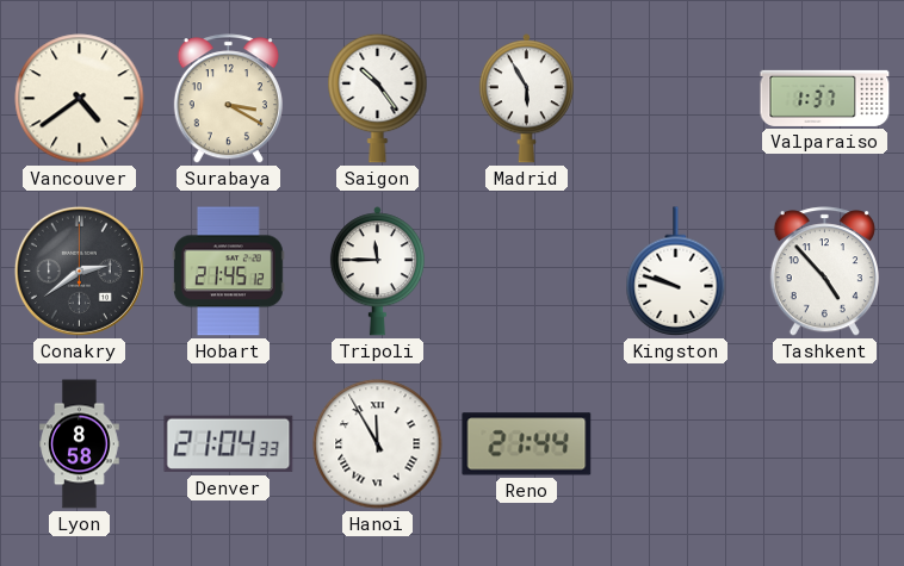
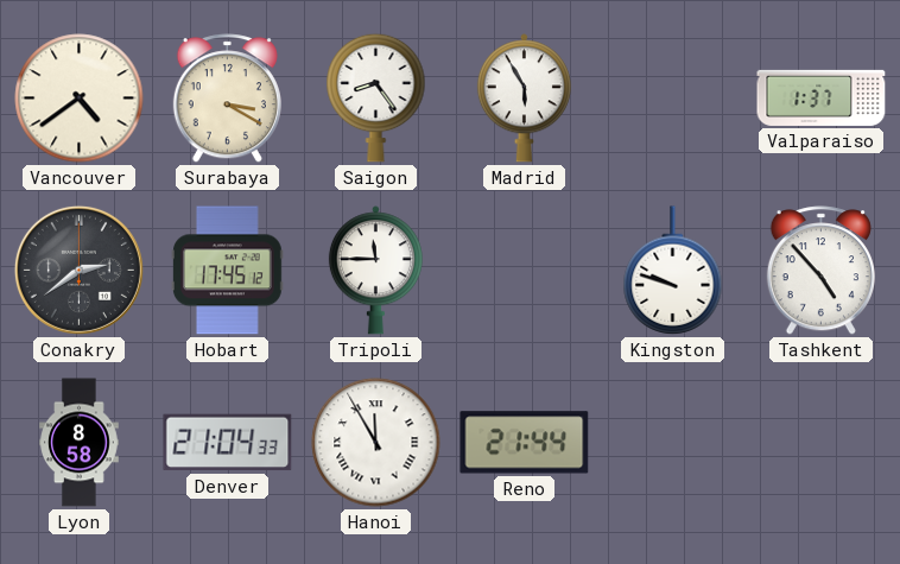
Saigon: 10:24 -> 8:24 (376, 97)
Hobart: 21:45 -> 17:45 (227, 271)
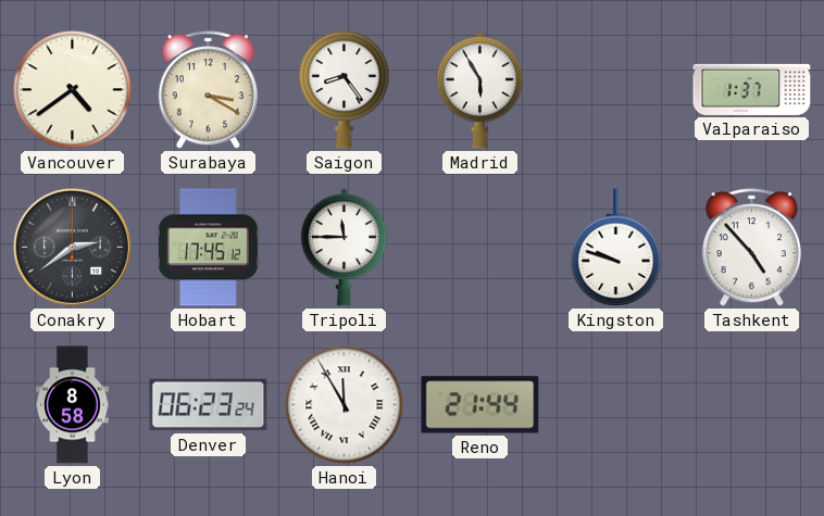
Denver: 21:04 -> 06:23 (209, 405)
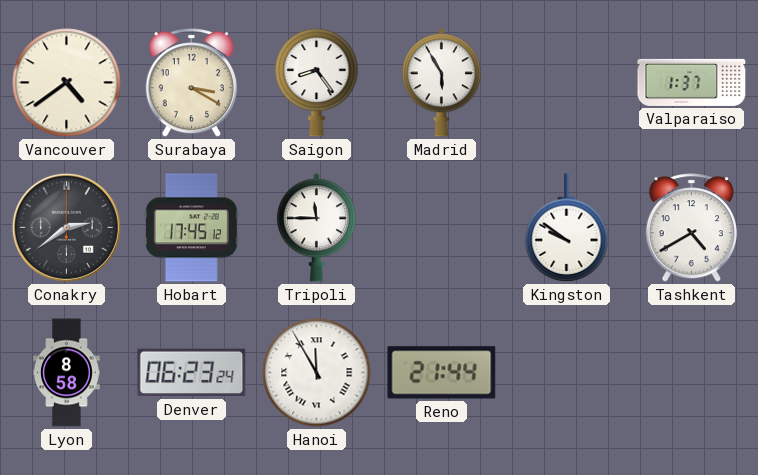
Kingston: 9:48 -> 9:51 (567, 228)
Tashkent: 4:53 -> 4:40 (691, 228)
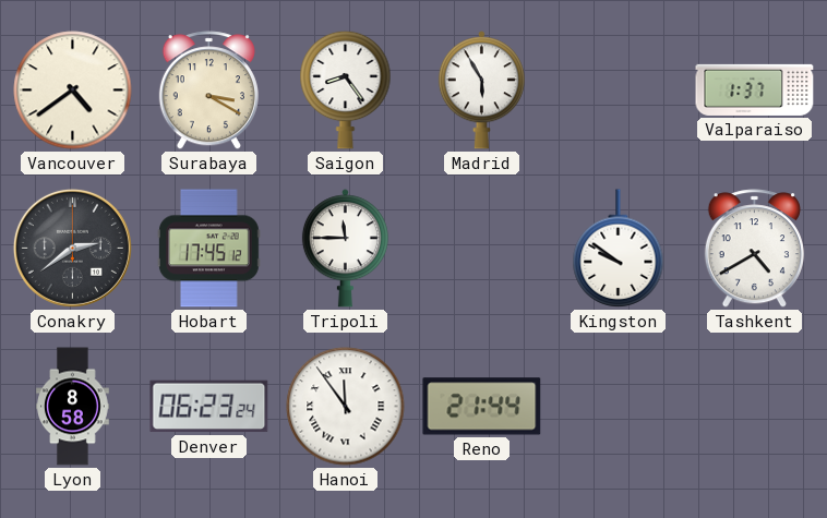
Hanoi: 11:55 -> 11:54 (346, 407)
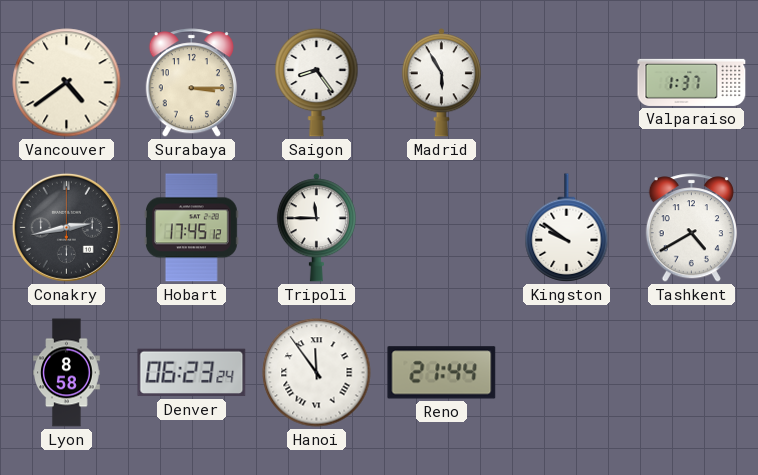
Surabaya: 3:20 -> 3:15 (191, 83)
Conakry: 2:39 -> 2:43 (66, 227)
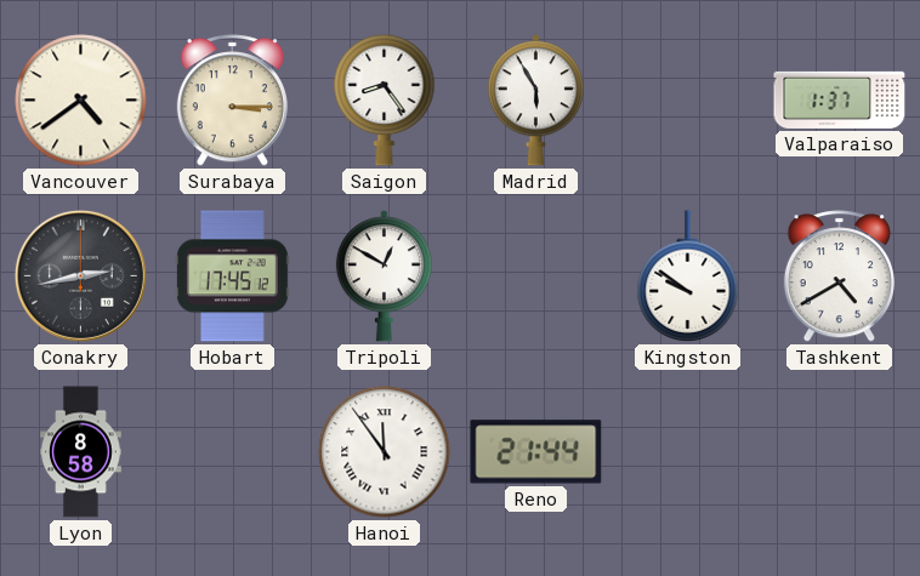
Tripoli: 11:45 -> 12:50 (384, 276)
Denver: 06:23 -> none (192, 373)
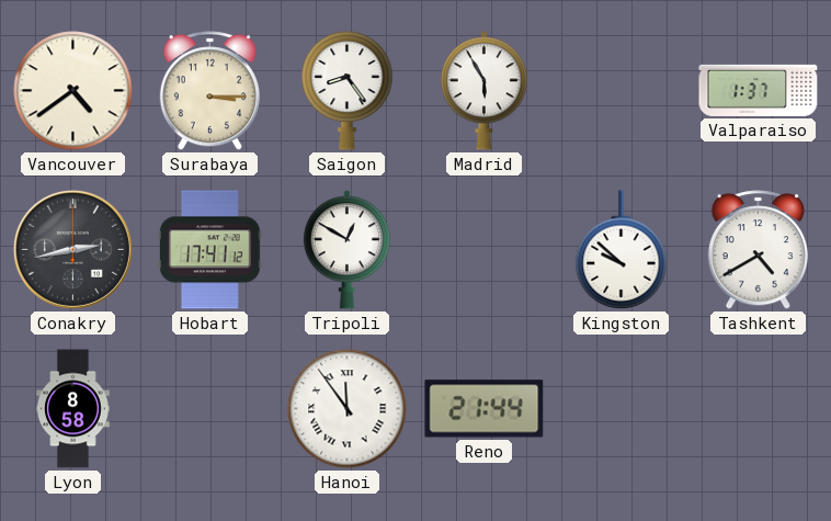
Hobart: 17:45 -> 17:41 (209, 250)
Kingston: 9:51 -> 9:52 (622, 250)
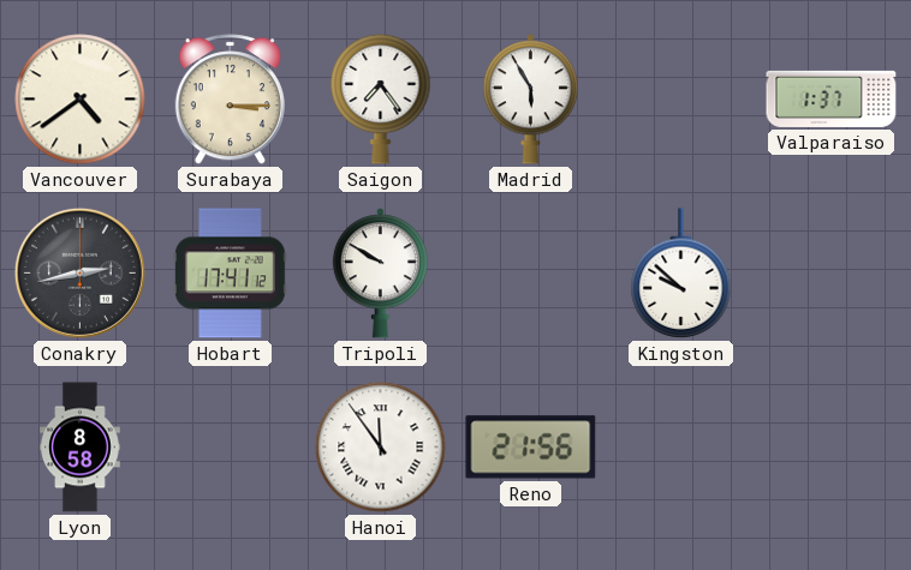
Saigon: 8:24 -> 7:24 (381, 98)
Tripoli: 12:50 -> 9:50 (380, 274)
Tashkent: 4:40 -> none (758, 250)
Reno: 21:44 -> 21:56 (531, 448)
